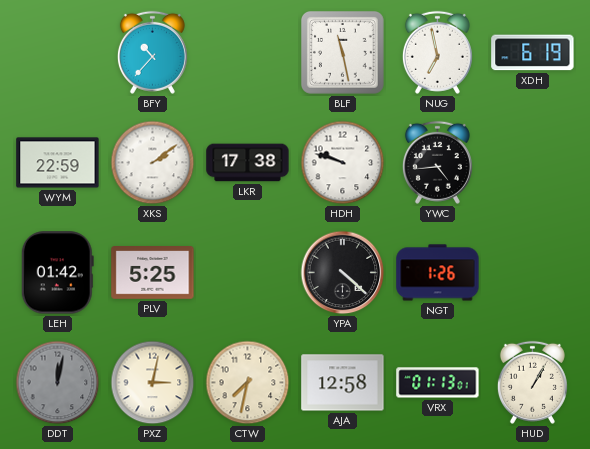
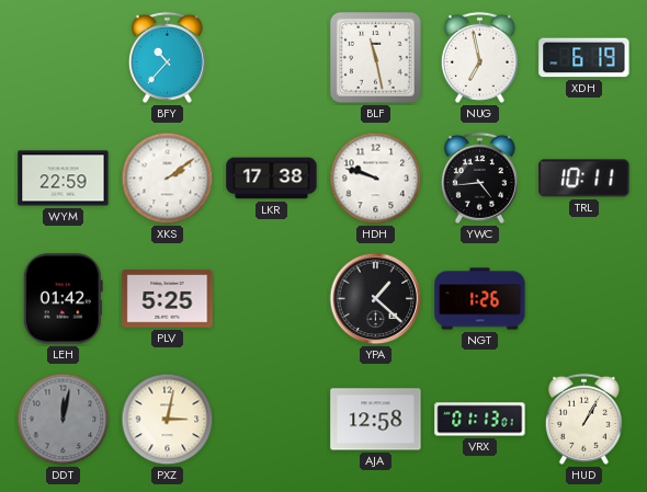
TRL: none -> 10:11 (584, 179)
YPA: 4:22 -> 1:22 (376, 299)
CTW: 7:32 -> none (248, 383)
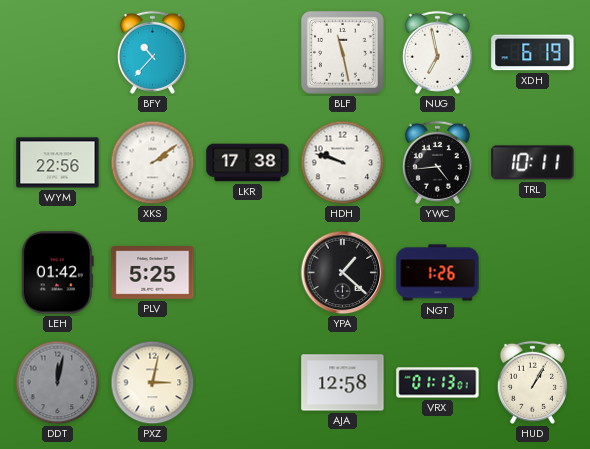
WYM: 22:59 -> 22:56 (58, 163)
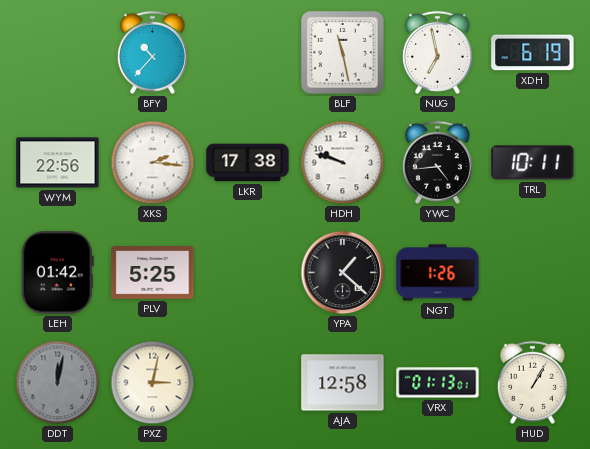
XKS: 2:09 -> 2:16 (153, 163)
